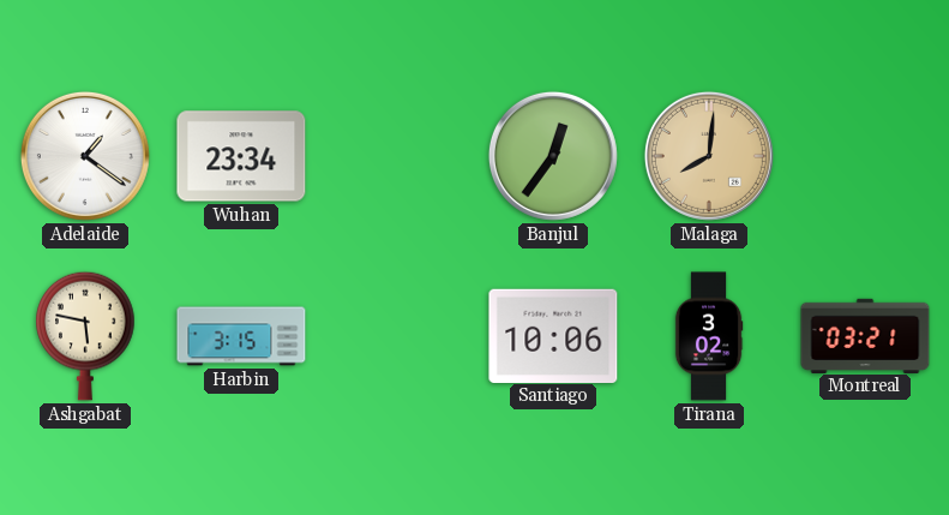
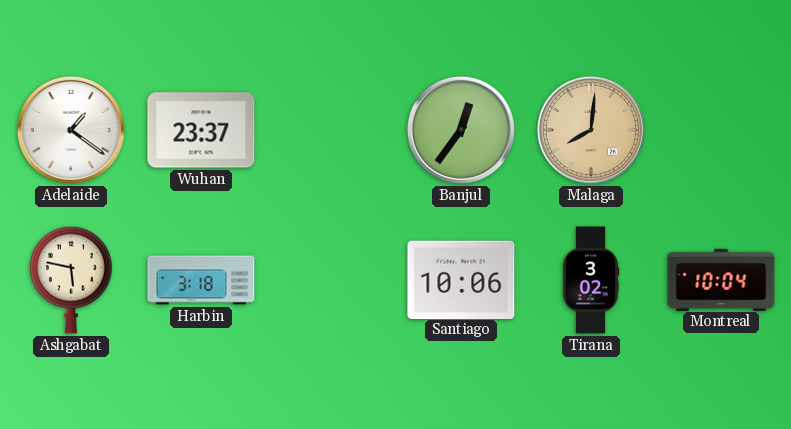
Wuhan: 23:34 -> 23:37 (201, 130)
Harbin: 3:15 -> 3:18 (201, 280)
Montreal: 03:21 -> 10:04 (721, 279)
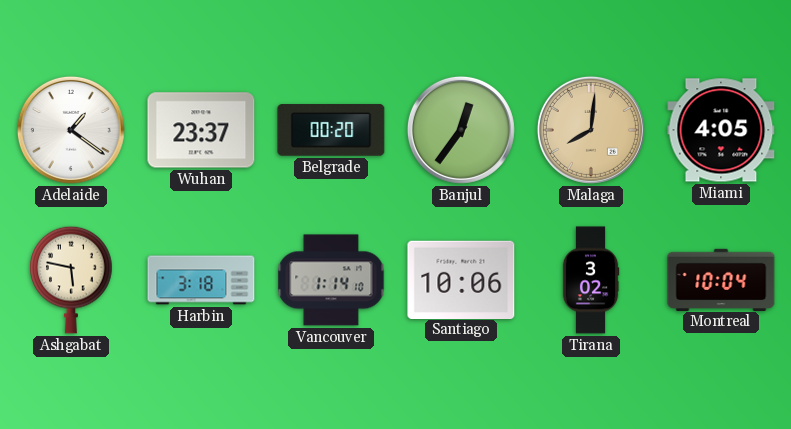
Belgrade: none -> 00:20 (331, 130)
Miami: none -> 4:05 (721, 130)
Vancouver: none -> 1:14 (331, 280)
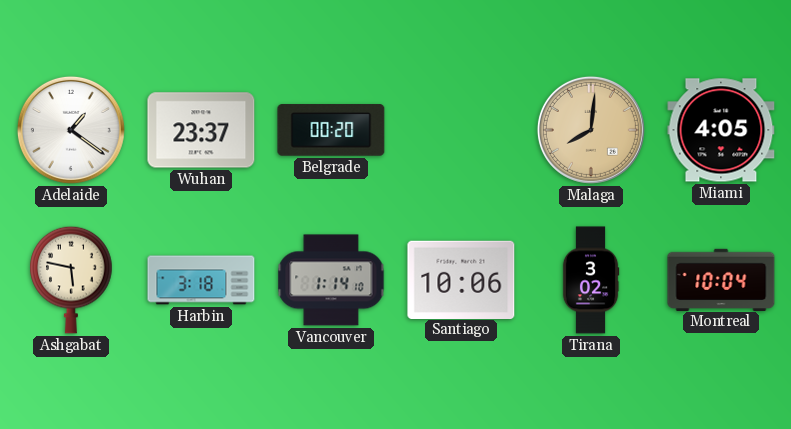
Banjul: 12:36 -> none (461, 130)
